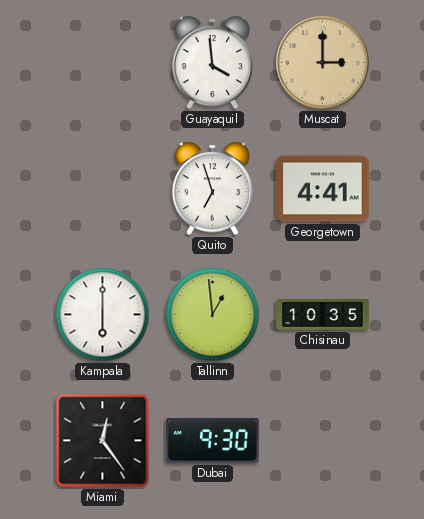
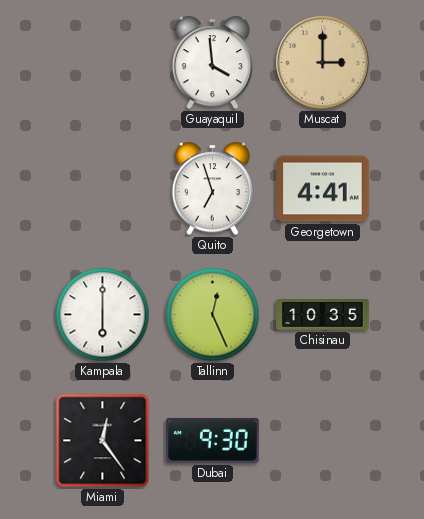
Tallinn: 12:59 -> 12:26 (213, 315)
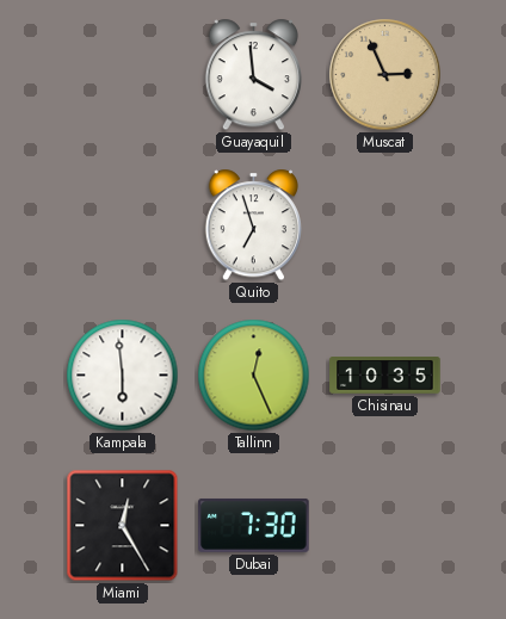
Muscat: 3:00 -> 2:56 (385, 75)
Georgetown: 4:41 -> none (323, 189)
Kampala: 6:00 -> 5:59 (123, 376)
Miami: 12:24 -> 12:25 (123, 526)
Dubai: 9:30 -> 7:30 (254, 526)
